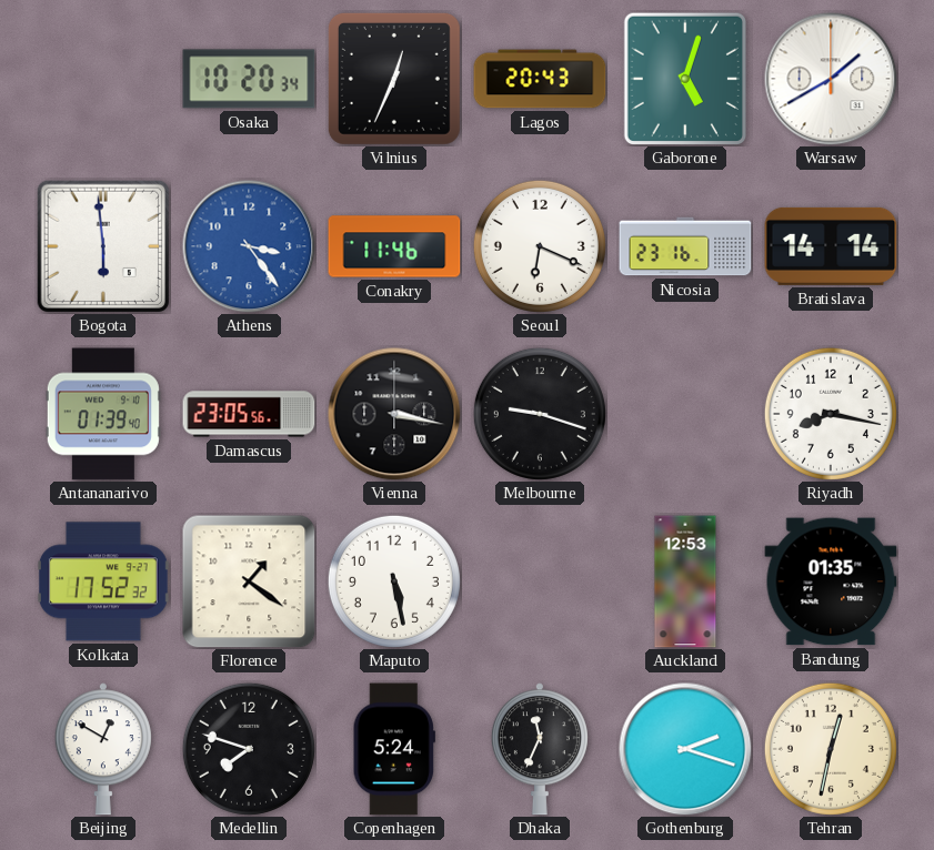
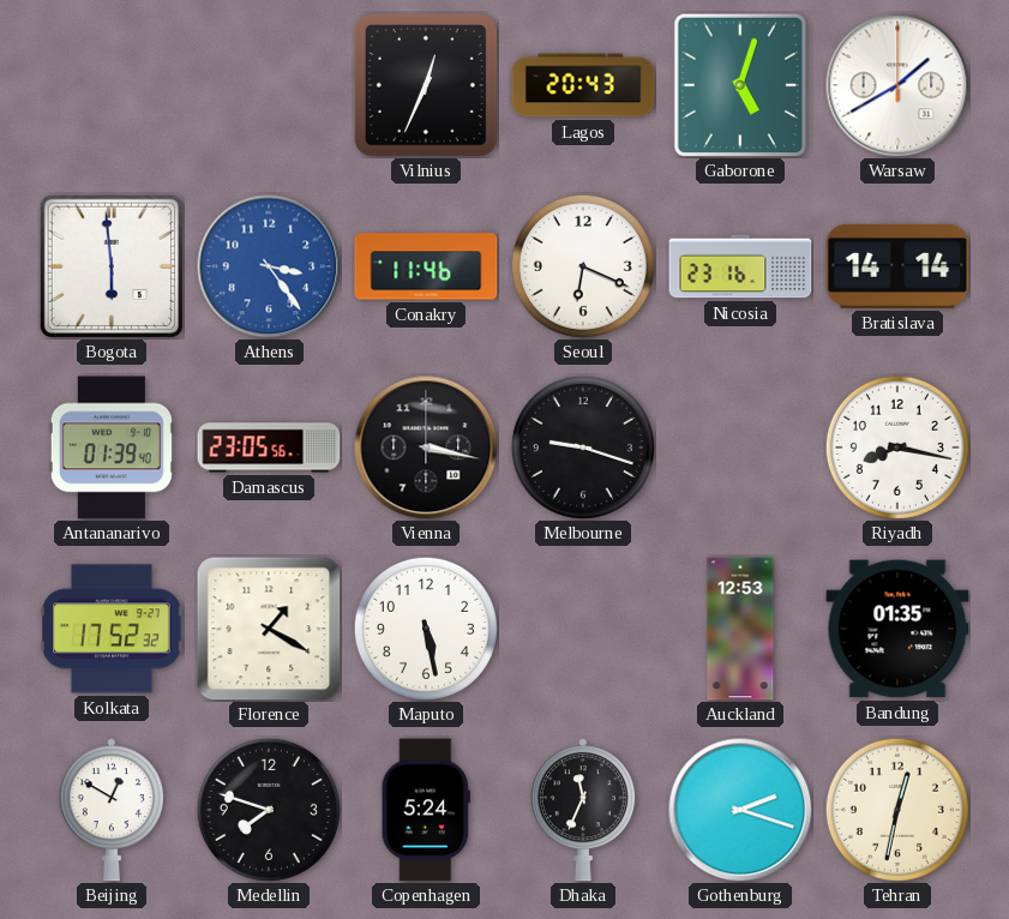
Osaka: 10:20 -> none (249, 79)
Florence: 1:21 -> 1:20 (269, 629)
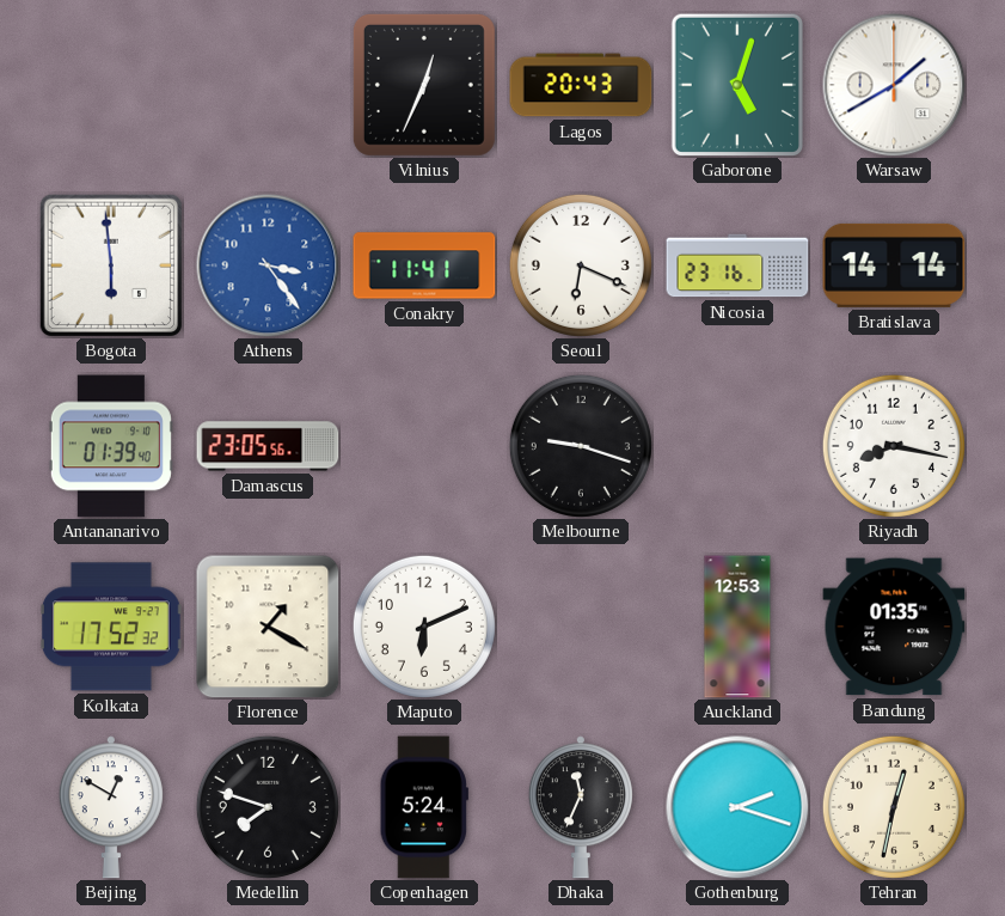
Conakry: 11:46 -> 11:41 (424, 265)
Vienna: 3:17 -> none (426, 448)
Maputo: 5:28 -> 6:11 (424, 627)
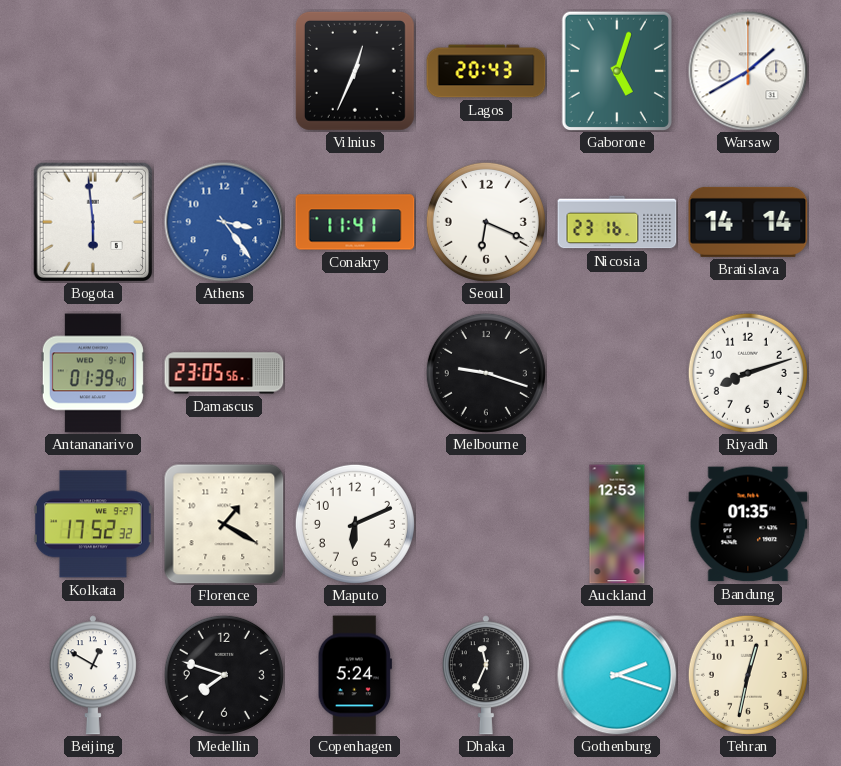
Riyadh: 8:17 -> 8:12 (748, 373)
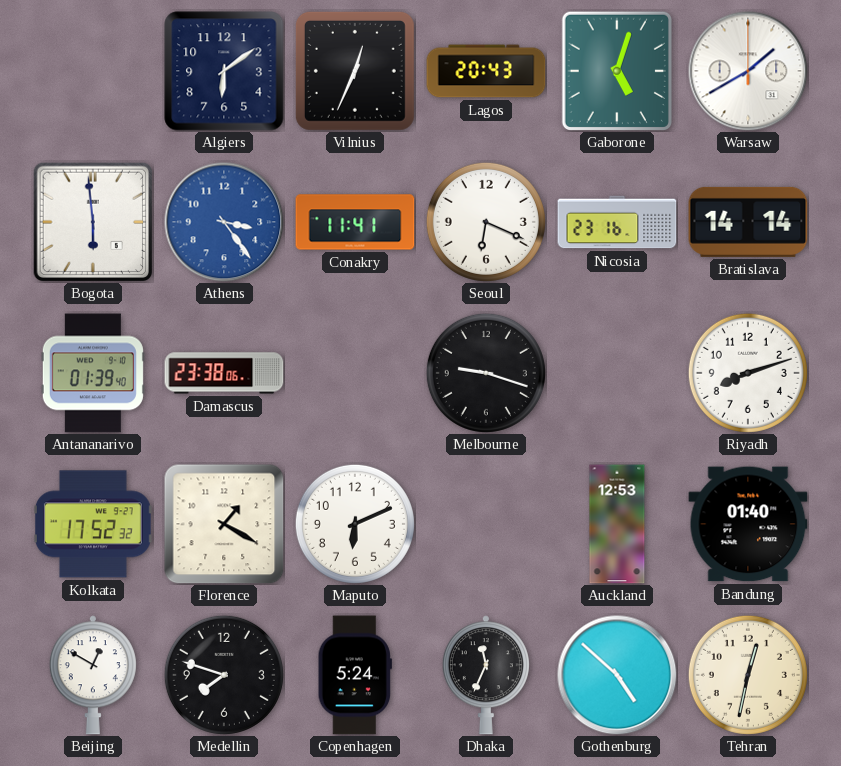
Algiers: none -> 6:09 (224, 71)
Damascus: 23:05 -> 23:38 (224, 373)
Bandung: 01:35 -> 01:40 (748, 524)
Gothenburg: 2:18 -> 4:52 (617, 675)
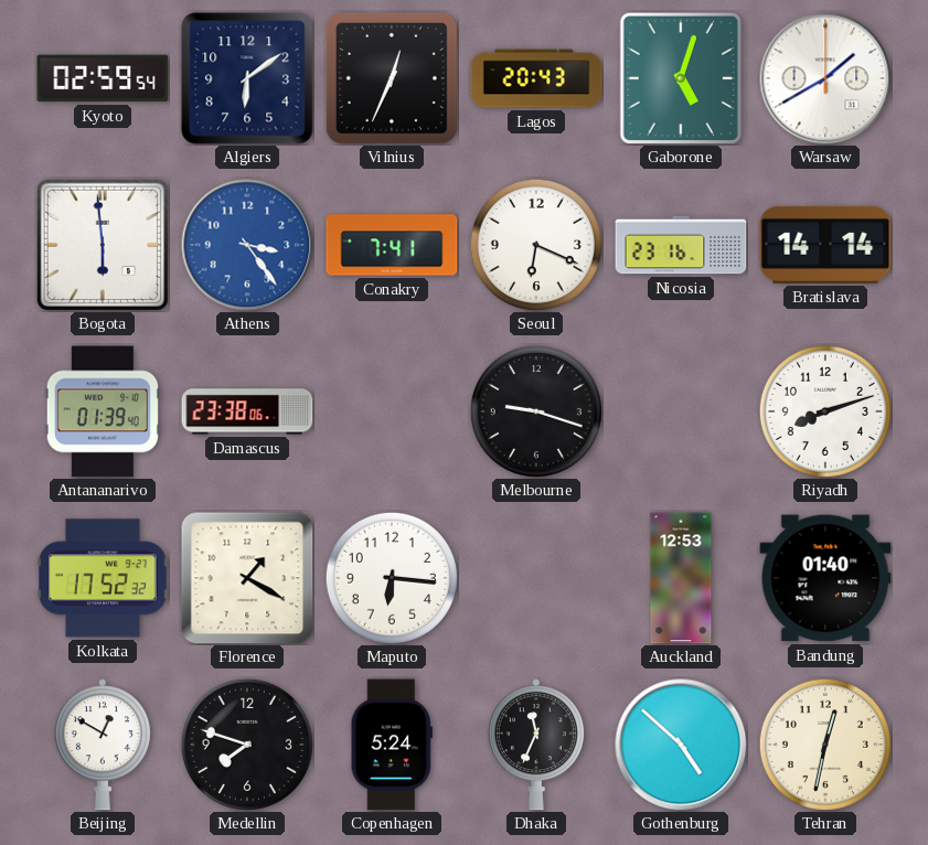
Kyoto: none -> 02:59 (103, 78)
Conakry: 11:41 -> 7:41 (392, 245)
Maputo: 6:11 -> 6:16 (392, 578)
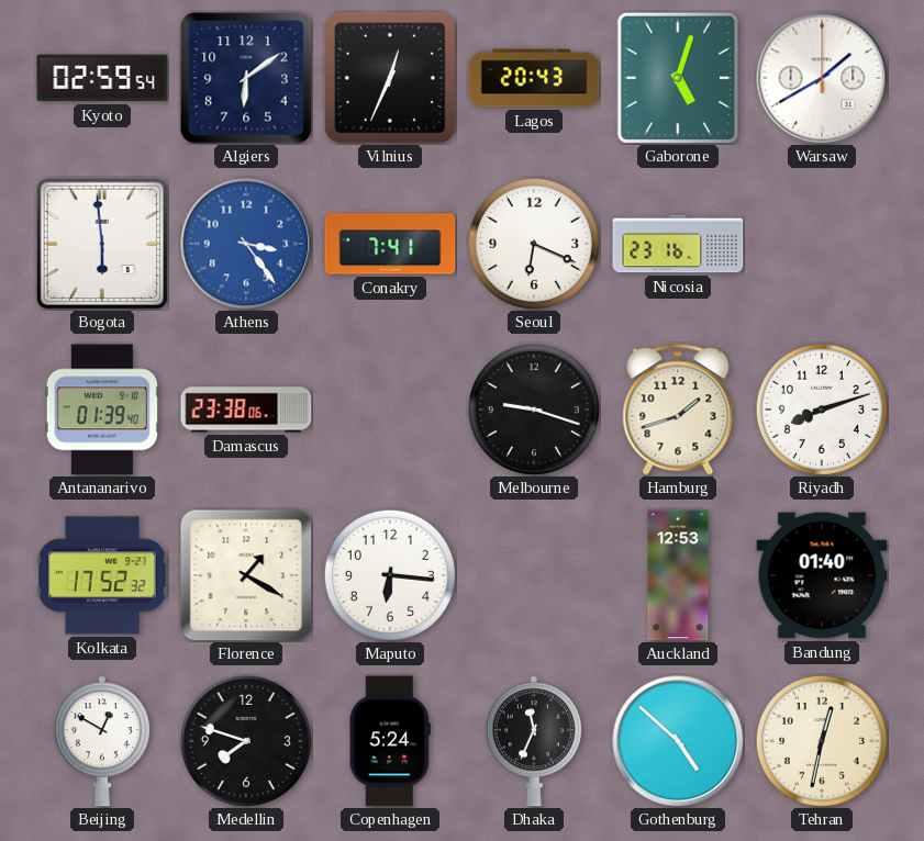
Bratislava: 14:14 -> none (825, 245)
Hamburg: none -> 1:42 (678, 410)
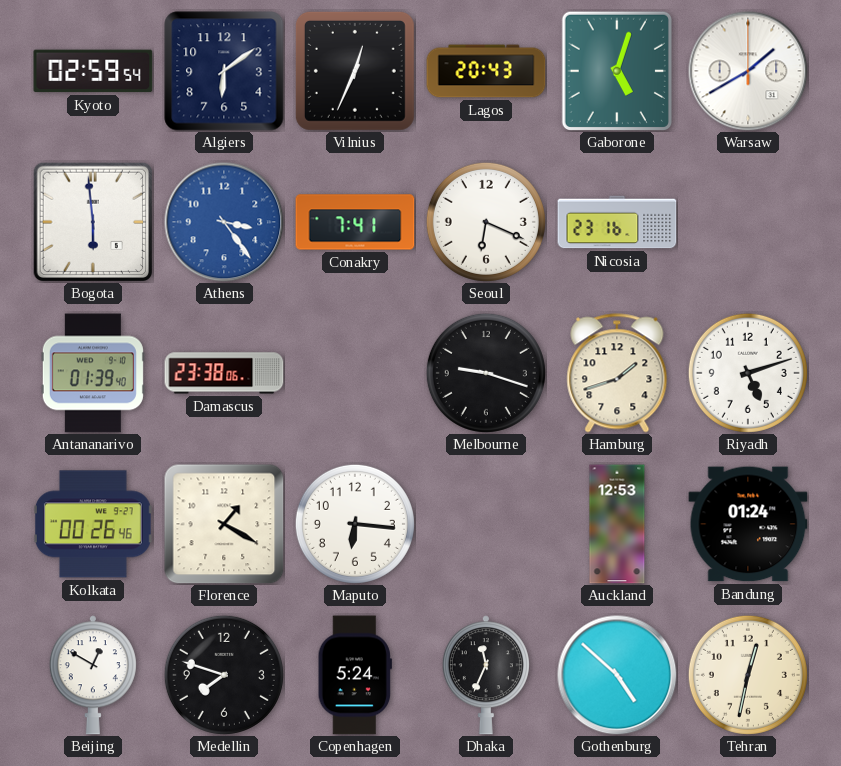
Riyadh: 8:12 -> 5:12 (748, 373)
Kolkata: 17:52 -> 00:26 (93, 524)
Bandung: 01:40 -> 01:24 (748, 524)
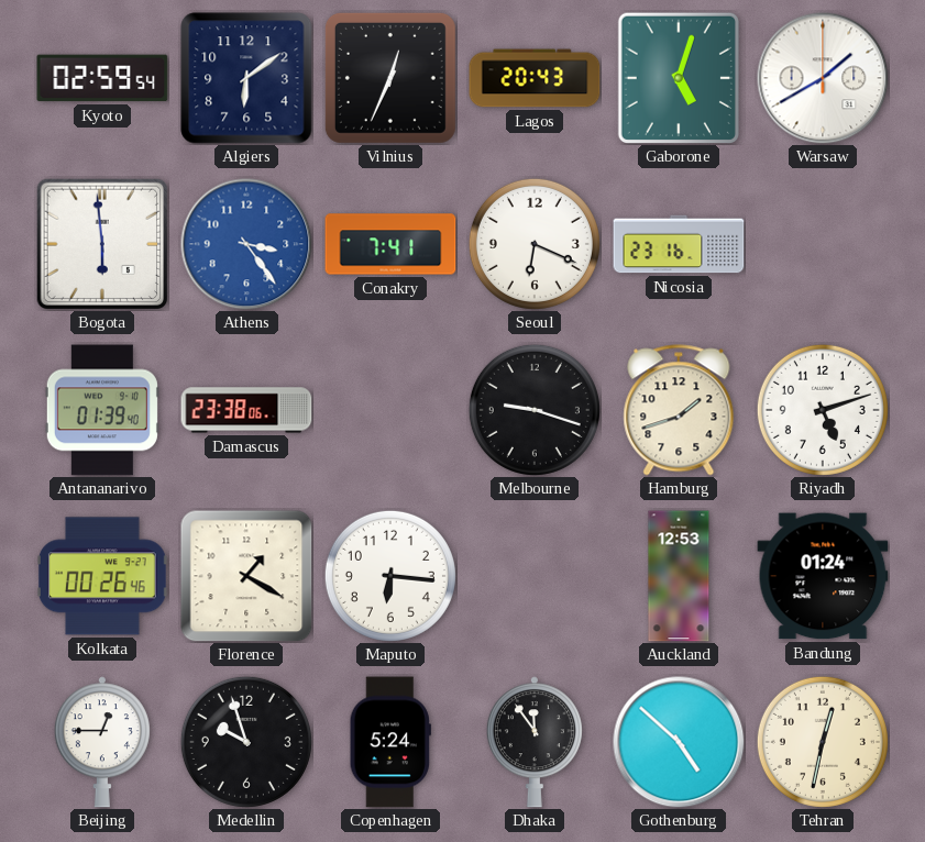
Beijing: 12:50 -> 12:45 (102, 742)
Medellin: 7:48 -> 9:57 (246, 742)
Dhaka: 11:34 -> 11:54 (535, 742)
